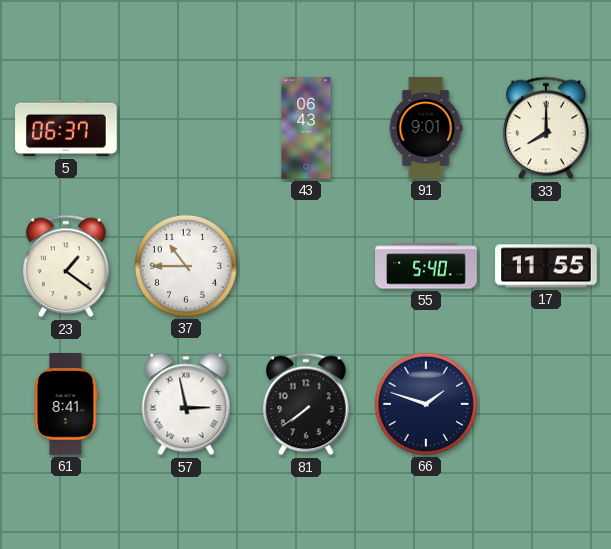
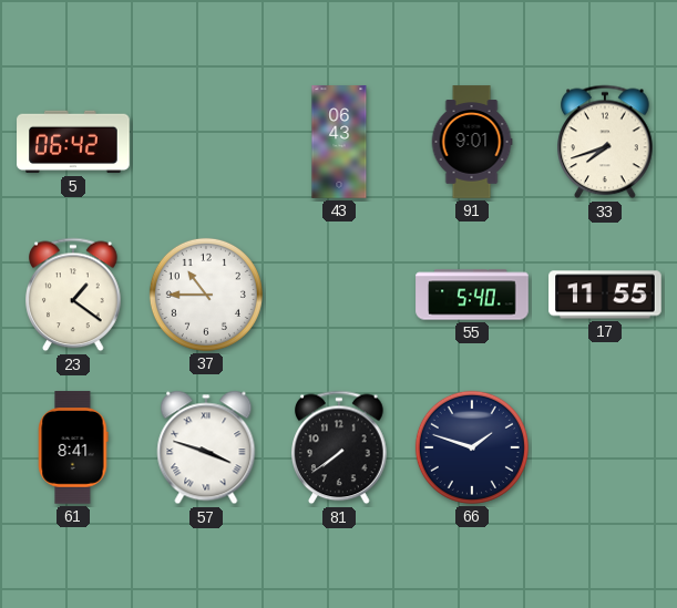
5: 06:37 -> 06:42 (73, 142)
33: 8:00 -> 7:42 (605, 142)
57: 2:58 -> 3:48 (206, 447)
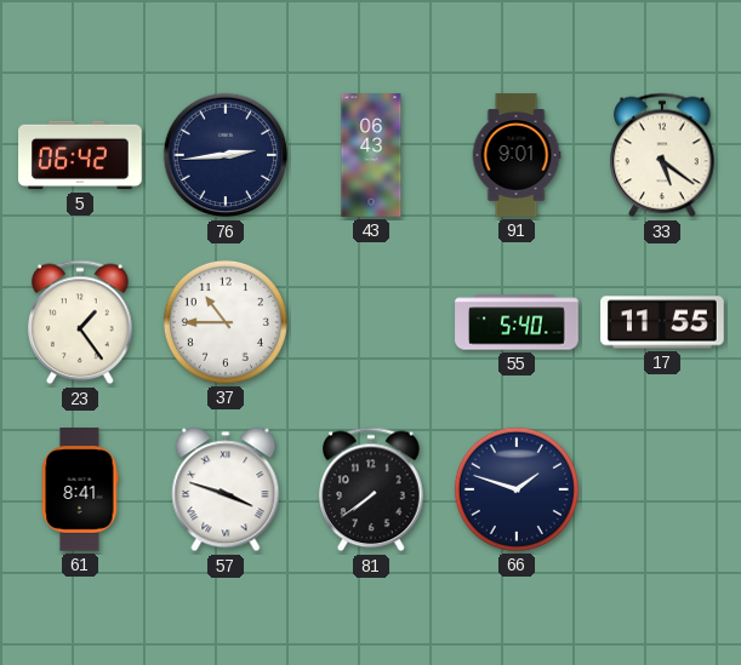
76: none -> 2:44 (226, 155)
33: 7:42 -> 5:21 (662, 155)
23: 1:21 -> 1:24 (80, 322)
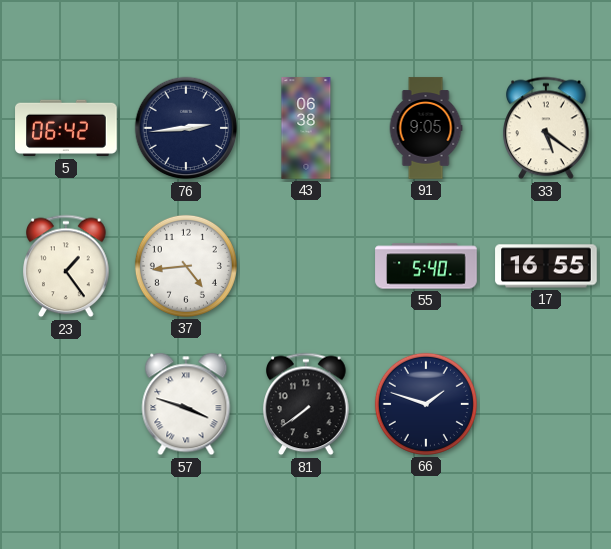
43: 06:43 -> 06:38 (306, 128)
91: 9:01 -> 9:05 (426, 128)
37: 10:45 -> 4:44 (186, 266)
17: 11:55 -> 16:55 (546, 266)
61: 8:41 -> none (80, 489)
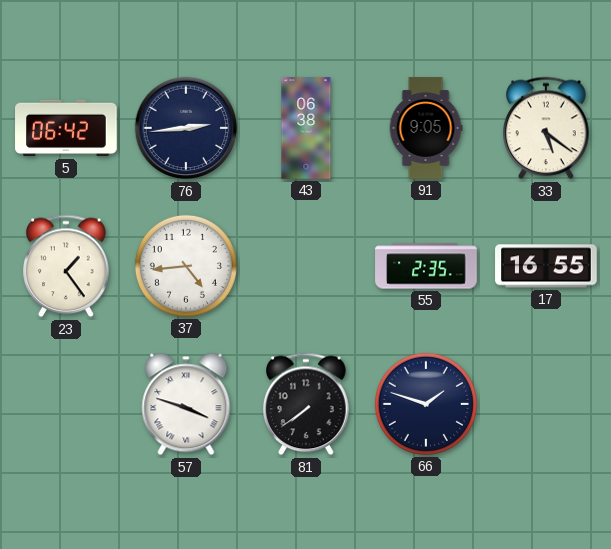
55: 5:40 -> 2:35 (426, 266)
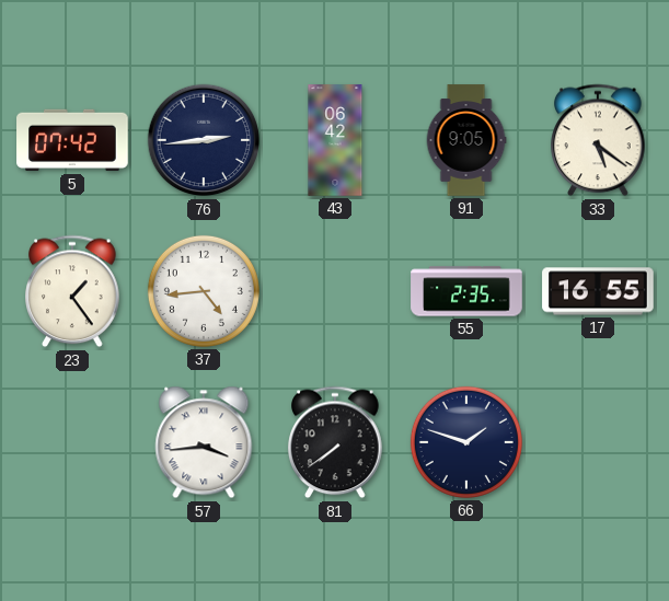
5: 06:42 -> 07:42 (72, 140)
43: 06:38 -> 06:42 (335, 140)
57: 3:48 -> 3:44 (204, 442)
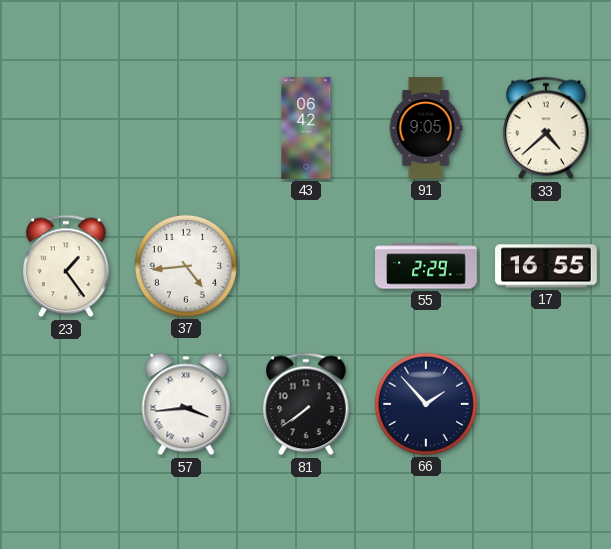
5: 07:42 -> none (72, 140)
76: 2:44 -> none (204, 140)
33: 5:21 -> 4:38 (546, 128)
55: 2:35 -> 2:29 (426, 266)
66: 1:48 -> 1:53 (426, 404)
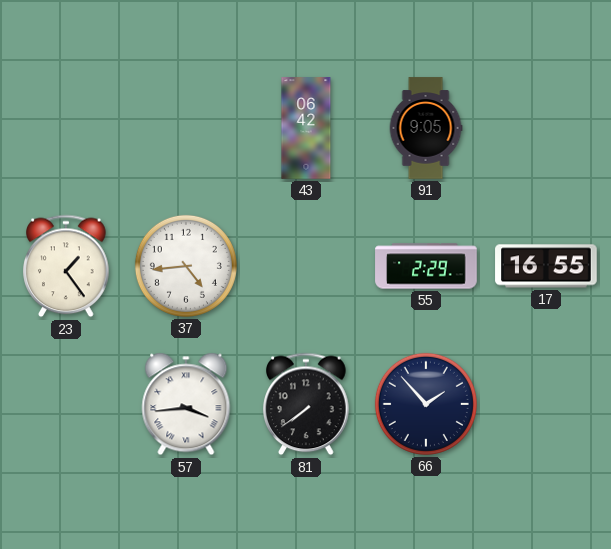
33: 4:38 -> none (546, 128)
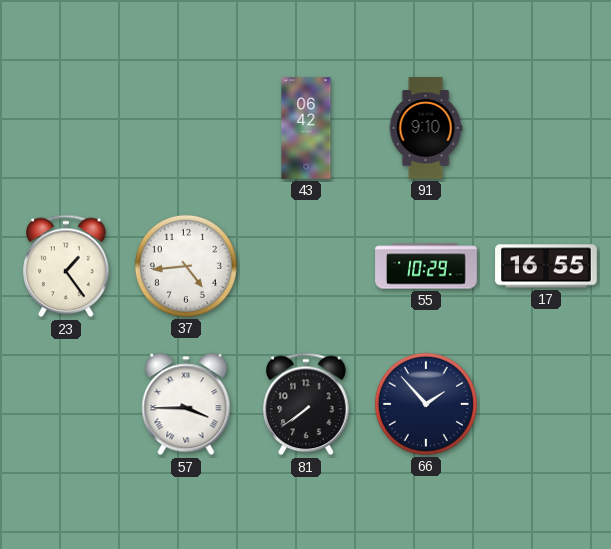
91: 9:05 -> 9:10 (426, 128)
55: 2:29 -> 10:29 (426, 266)
57: 3:44 -> 3:45 (186, 404)
